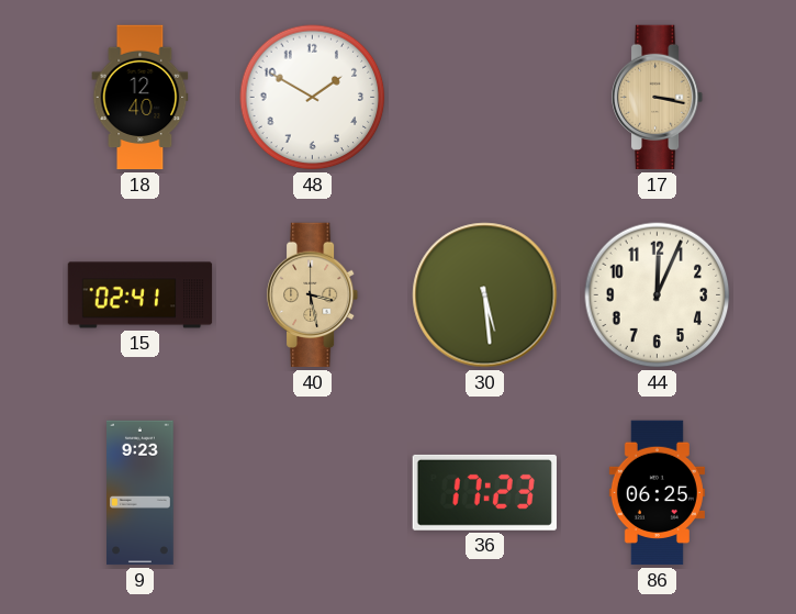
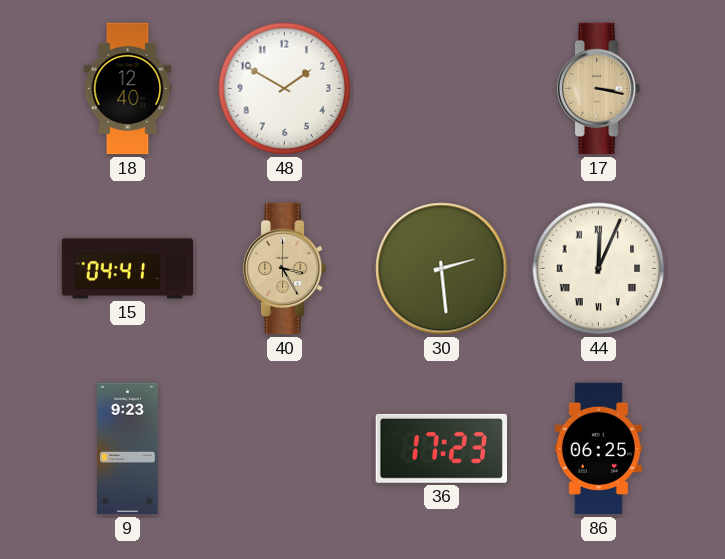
15: 02:41 -> 04:41 (128, 269)
40: 3:28 -> 3:25 (285, 269)
30: 5:29 -> 2:29 (442, 269)
44 numerals: Arabic -> Roman (599, 269)
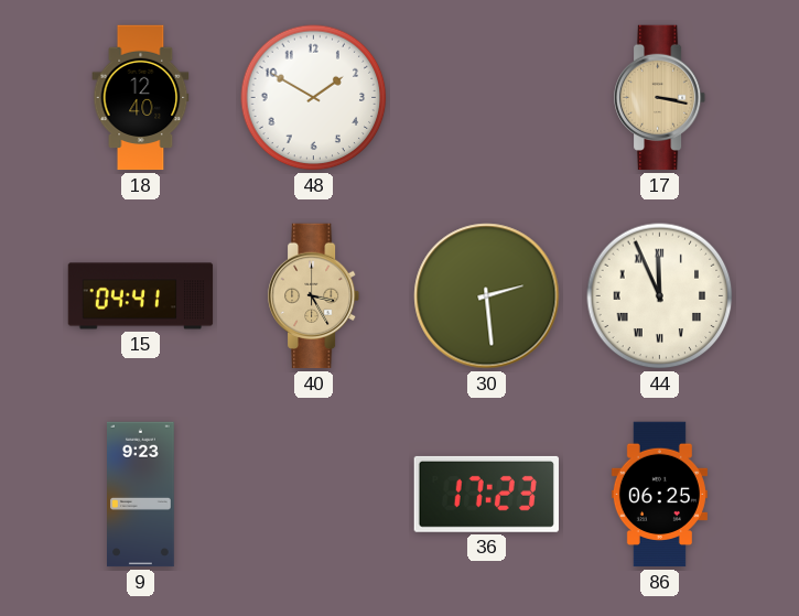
44: 12:04 -> 11:56 (660, 296)
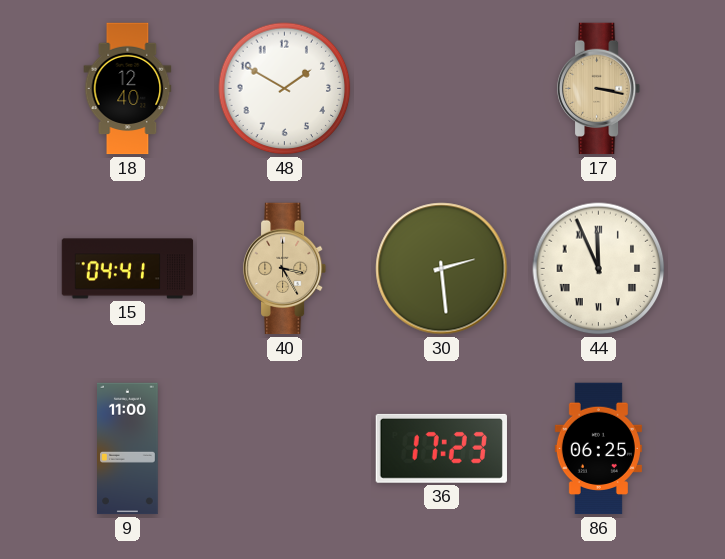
9: 9:23 -> 11:00 (128, 449)
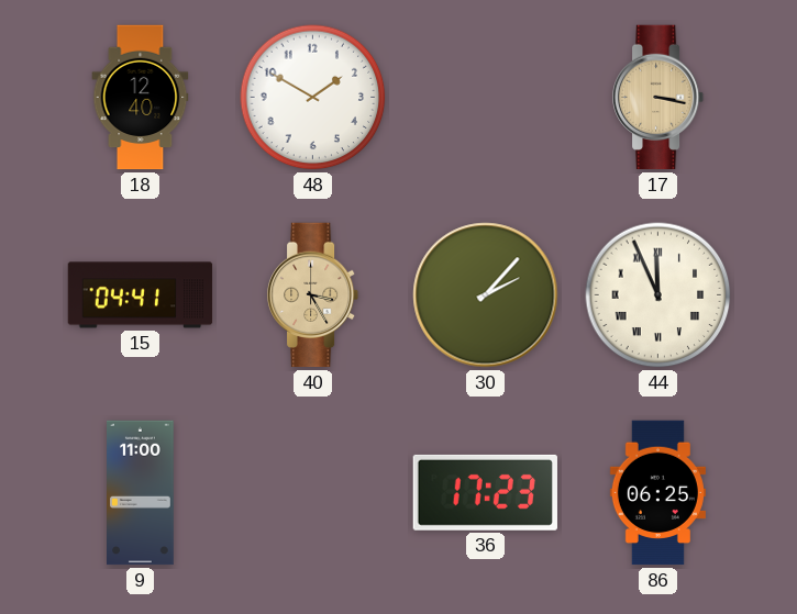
30: 2:29 -> 2:07 (486, 295)
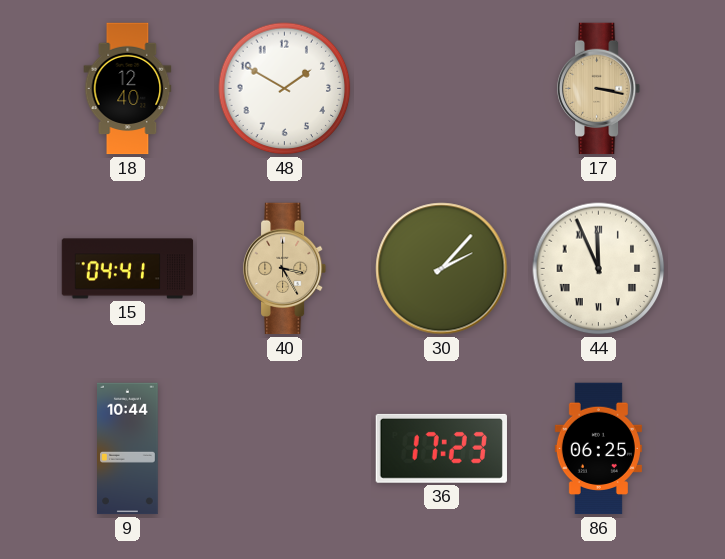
9: 11:00 -> 10:44 (128, 449)
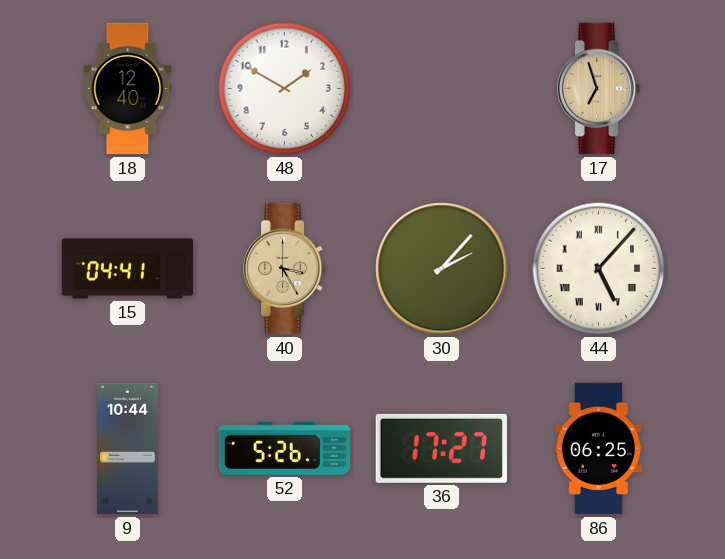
17: 3:17 -> 6:57 (599, 89)
44: 11:56 -> 5:07 (599, 269)
52: none -> 5:26 (285, 448)
36: 17:23 -> 17:27 (441, 448)
